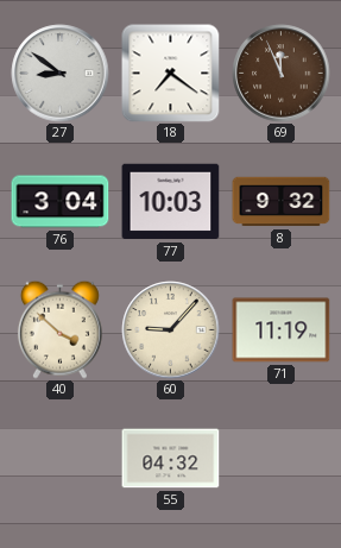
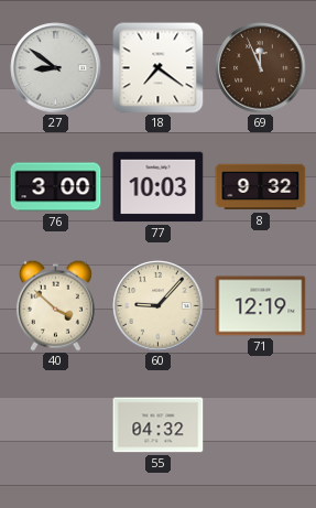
76: 3:04 -> 3:00 (56, 187)
71: 11:19 -> 12:19 (261, 306)
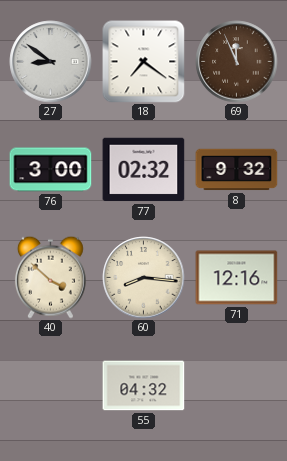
77: 10:03 -> 02:32 (144, 170)
60: 9:07 -> 8:16 (144, 278)
71: 12:19 -> 12:16 (237, 278)
